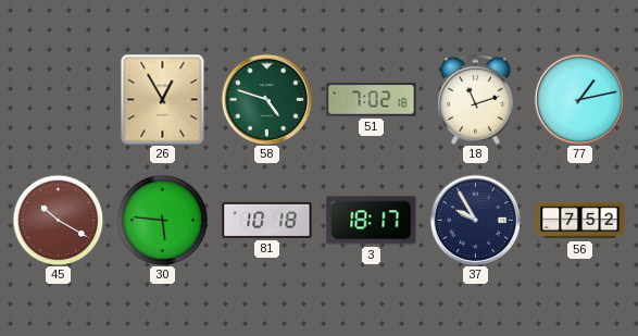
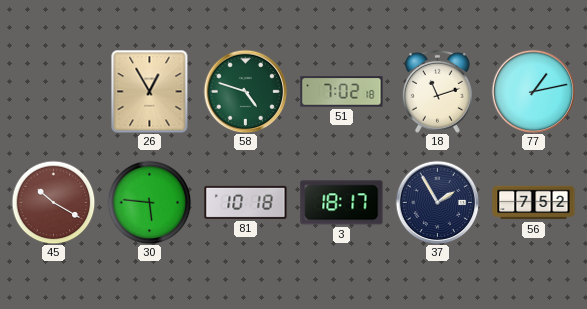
37: 9:55 -> 1:55 (437, 202)
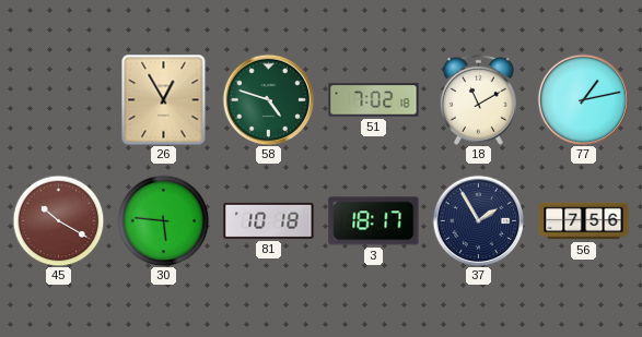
18: 11:12 -> 11:10 (478, 99)
56: 7:52 -> 7:56 (584, 221)
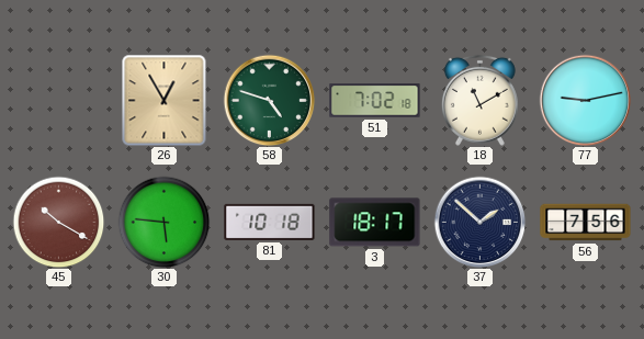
77: 1:13 -> 9:13 (585, 100)
37: 1:55 -> 1:52 (479, 222)
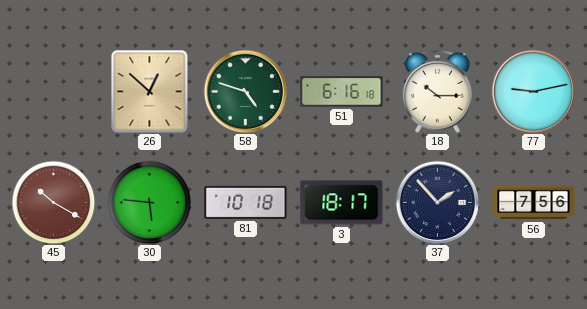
26: 12:55 -> 12:52 (150, 91)
51: 7:02 -> 6:16 (342, 92)
18: 11:10 -> 10:15 (437, 91)
37: 1:52 -> 1:53 (437, 202)
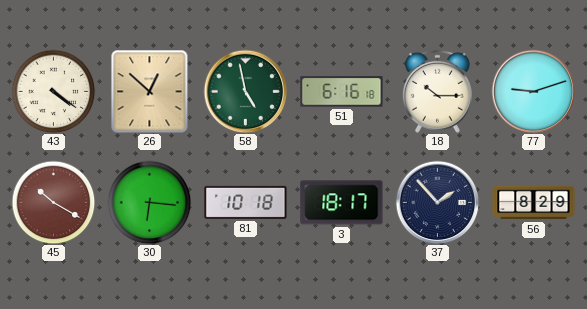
43: none -> 4:21 (53, 91)
58: 4:48 -> 4:58 (245, 91)
77: 9:13 -> 9:12 (533, 91)
30: 5:46 -> 6:16 (149, 202)
56: 7:56 -> 8:29 (534, 203)
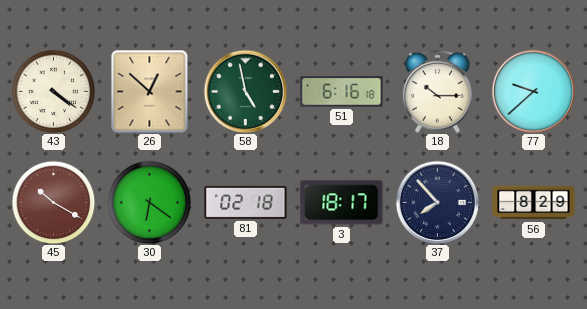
77: 9:12 -> 9:38 (533, 91)
30: 6:16 -> 6:21 (149, 202)
81: 10:18 -> 02:18 (246, 202)
37: 1:53 -> 7:53 (437, 202)
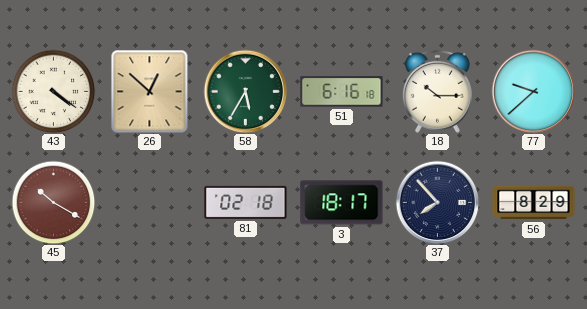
58: 4:58 -> 5:35 (245, 91)
30: 6:21 -> none (149, 202)
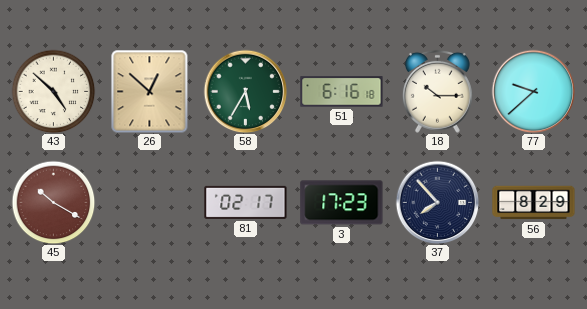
43: 4:21 -> 4:52 (53, 91)
81: 02:18 -> 02:17 (246, 202)
3: 18:17 -> 17:23 (342, 203)
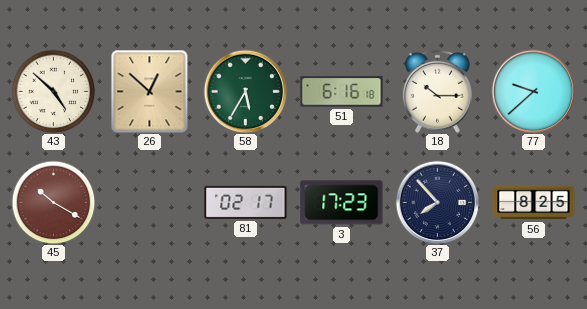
56: 8:29 -> 8:25 (534, 203)
